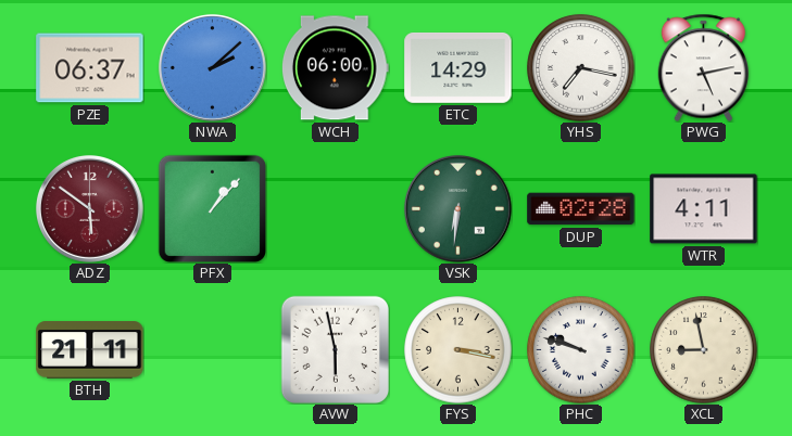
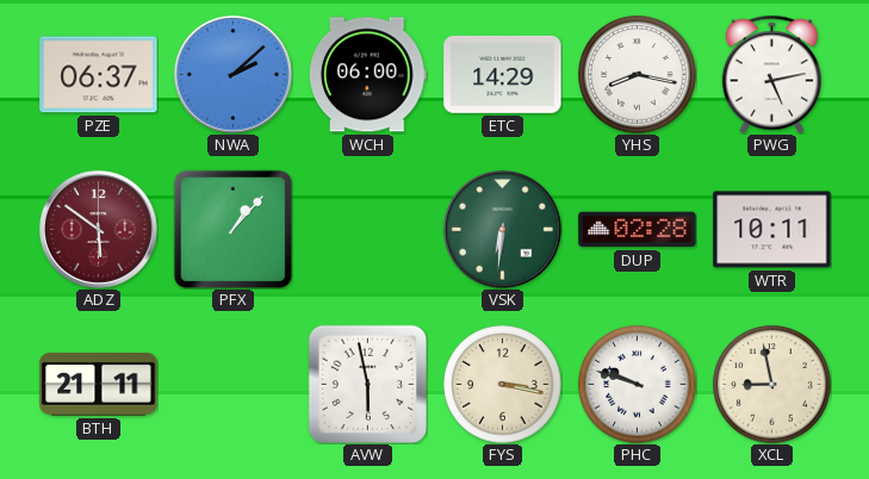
YHS: 7:17 -> 8:17 (638, 75)
WTR: 4:11 -> 10:11 (772, 230)
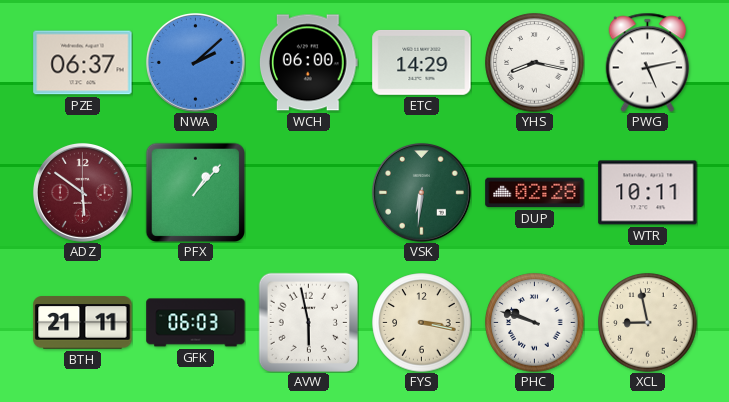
GFK: none -> 06:03 (196, 323)
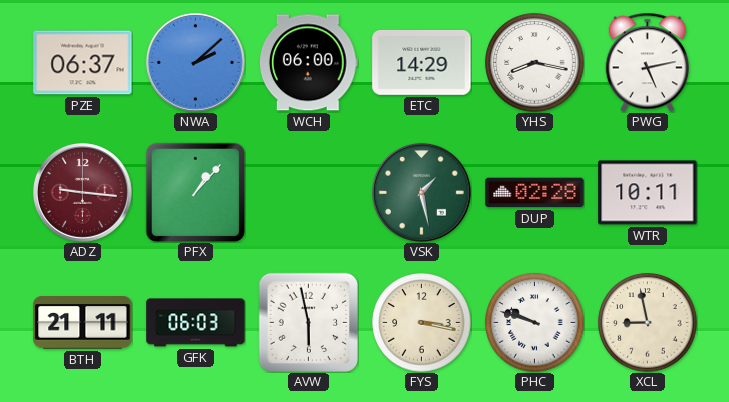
ADZ: 5:51 -> 9:16 (83, 193)
VSK: 6:31 -> 1:28 (422, 193)
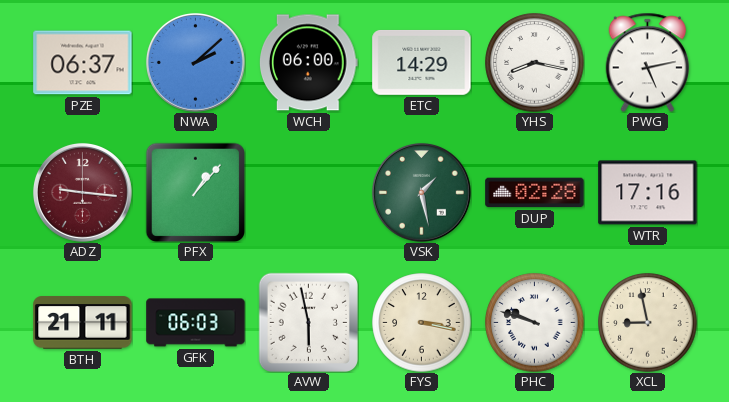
WTR: 10:11 -> 17:16 (648, 193)
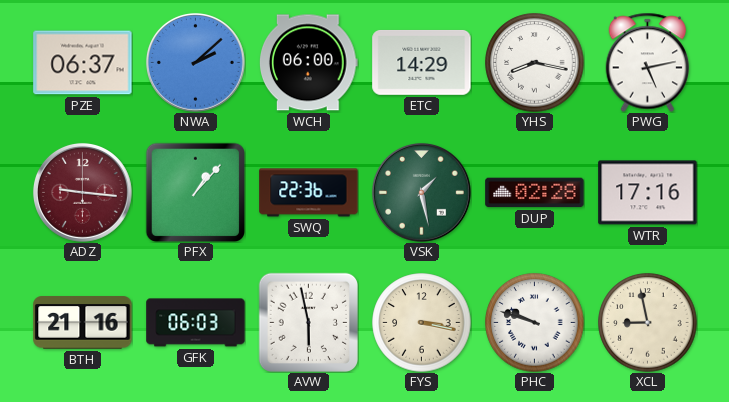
SWQ: none -> 22:36 (309, 193)
BTH: 21:11 -> 21:16 (83, 323)
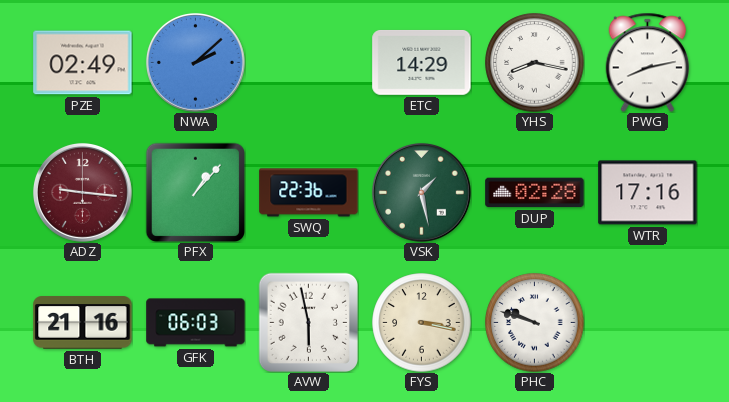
PZE: 06:37 -> 02:49 (83, 63)
WCH: 06:00 -> none (308, 63)
PWG: 5:13 -> 8:13 (648, 62)
XCL: 8:58 -> none (648, 323)
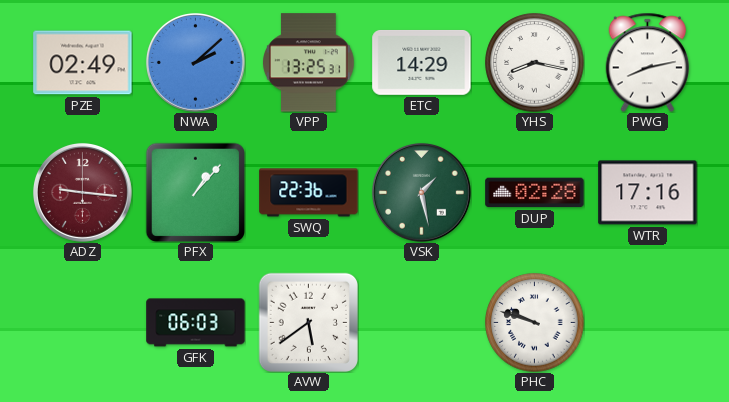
VPP: none -> 13:25 (309, 63)
BTH: 21:16 -> none (83, 323)
AVW: 5:58 -> 5:39 (308, 322)
FYS: 3:17 -> none (422, 323)
